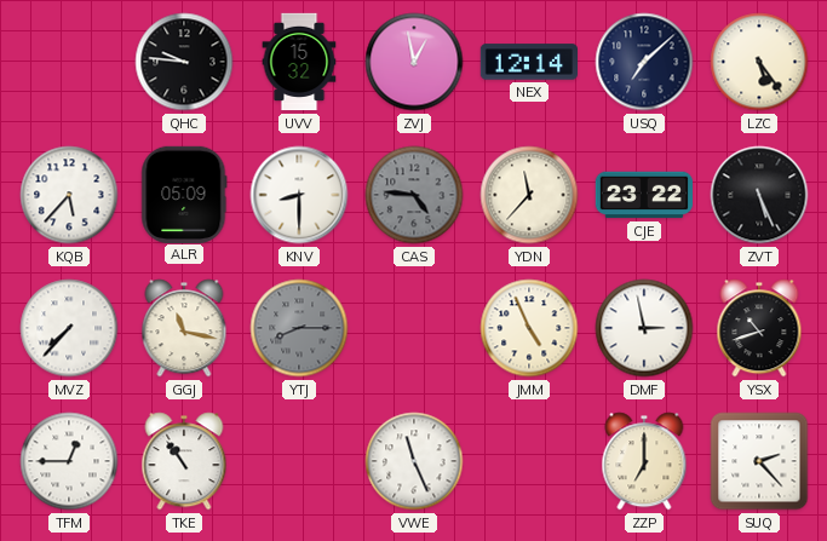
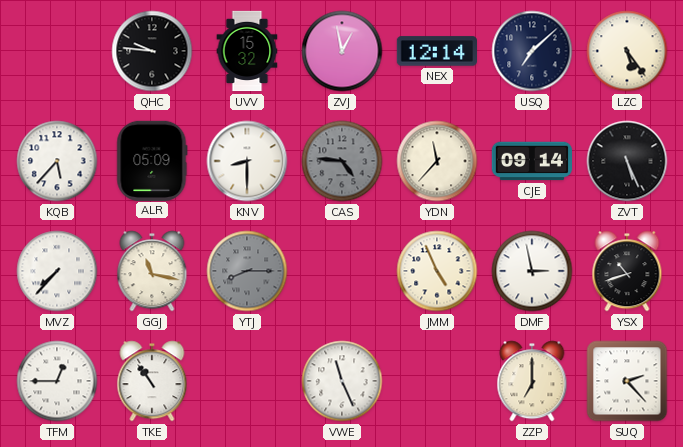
CJE: 23:22 -> 09:14 (531, 161)
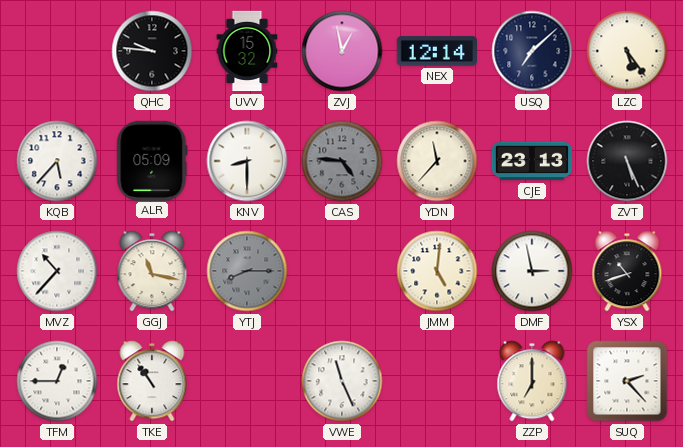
CJE: 09:14 -> 23:13 (531, 161)
MVZ: 7:37 -> 10:37 (57, 271)
JMM: 4:56 -> 5:01 (437, 271)
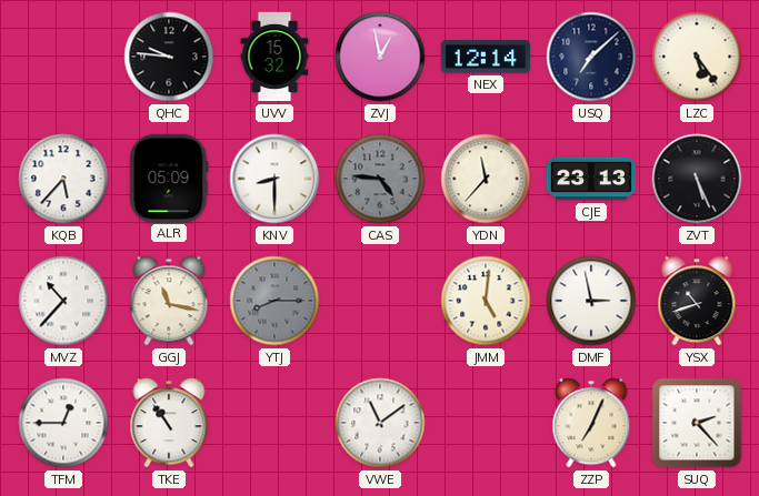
VWE: 11:26 -> 11:09 (380, 423)
ZZP: 7:00 -> 7:04 (591, 423)
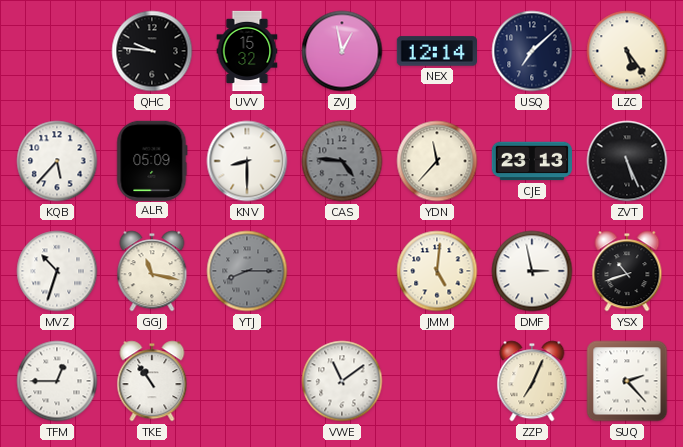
MVZ: 10:37 -> 10:33 (57, 271)
